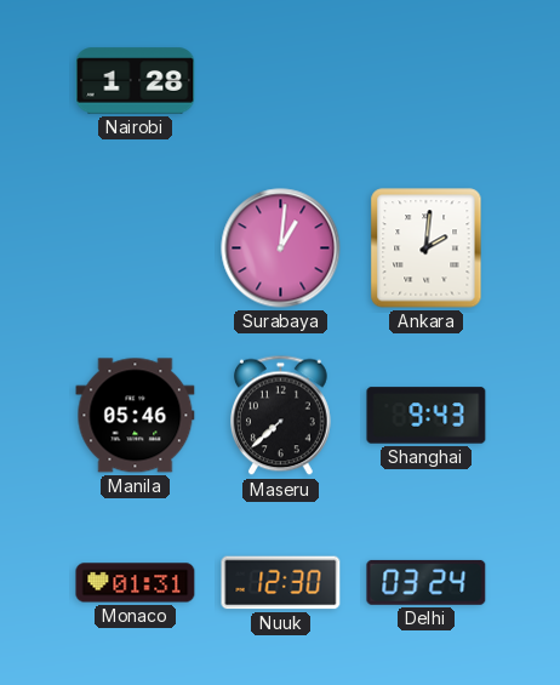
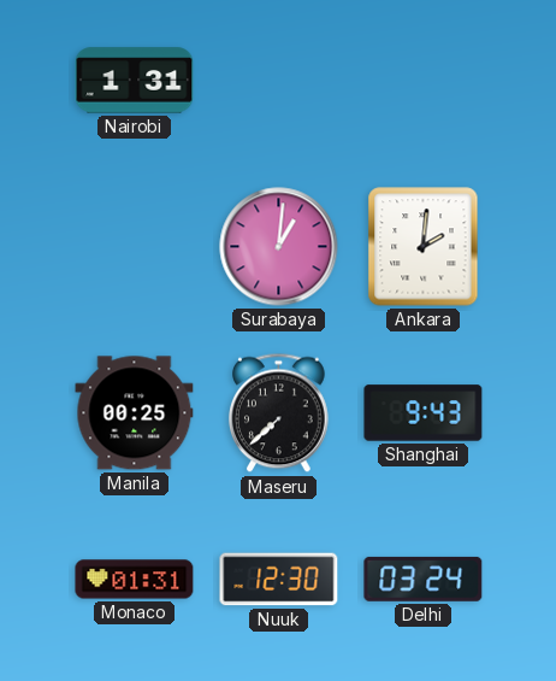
Nairobi: 1:28 -> 1:31 (135, 81)
Manila: 05:46 -> 00:25 (135, 413)
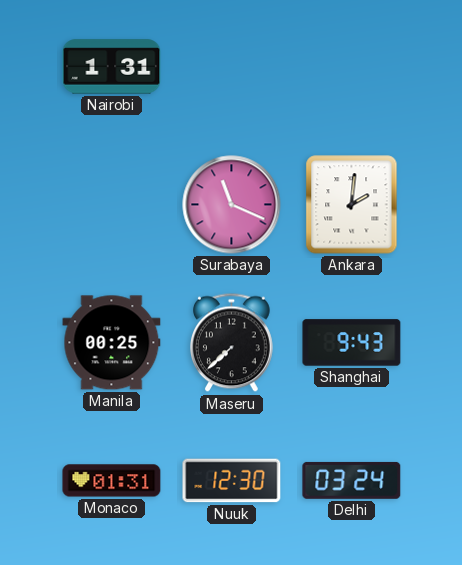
Surabaya: 1:01 -> 11:19 (232, 205)
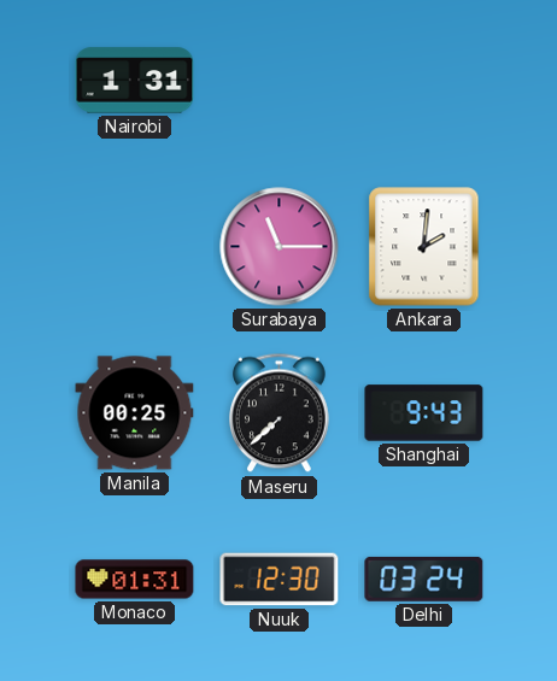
Surabaya: 11:19 -> 11:15 (280, 247)
